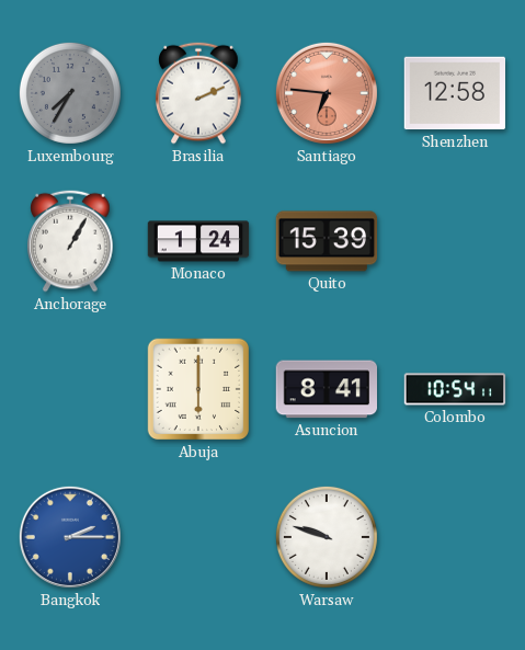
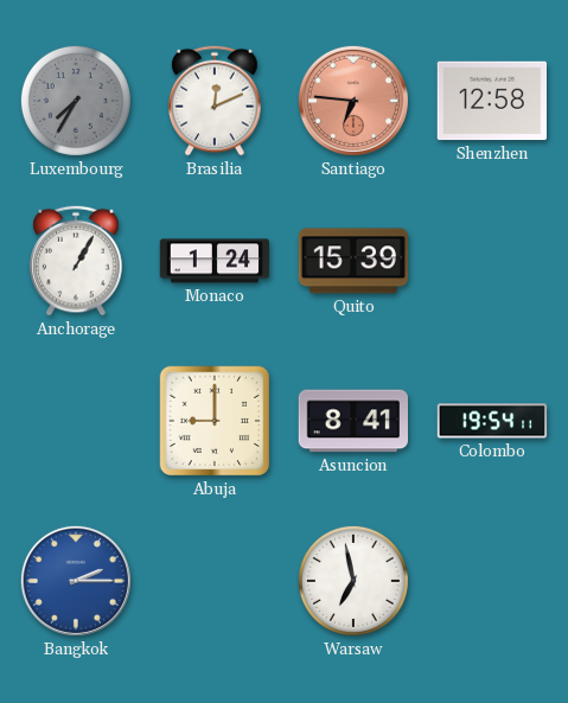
Brasilia: 2:11 -> 12:11 (215, 101)
Abuja: 6:00 -> 9:00 (215, 421)
Colombo: 10:54 -> 19:54 (492, 421)
Warsaw: 9:48 -> 6:58 (353, 581)
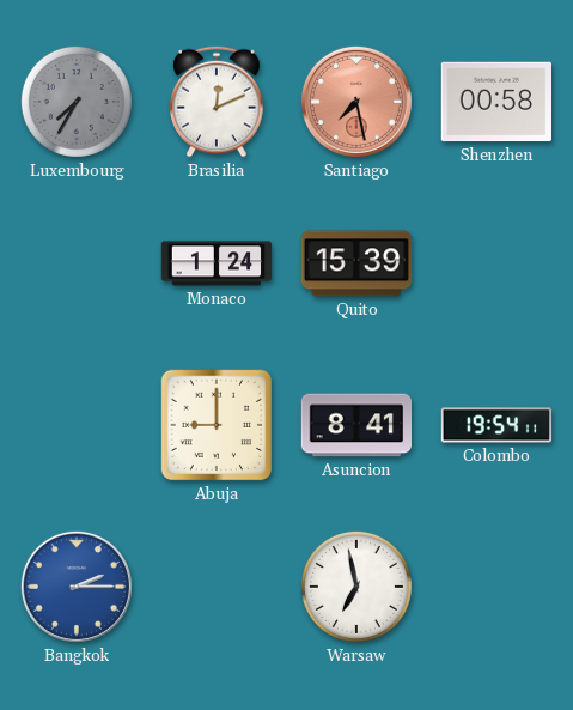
Santiago: 6:46 -> 7:28 (356, 102)
Shenzhen: 12:58 -> 00:58 (496, 102)
Anchorage: 1:05 -> none (76, 261)
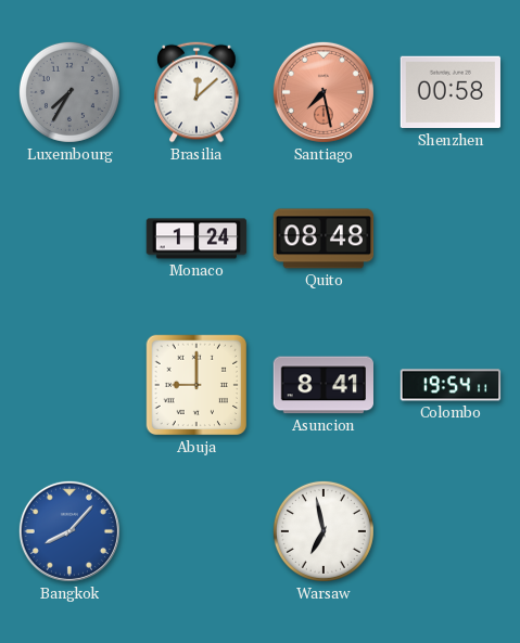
Brasilia: 12:11 -> 12:08 (196, 92)
Quito: 15:39 -> 08:48 (324, 239)
Bangkok: 2:15 -> 8:07 (69, 531)
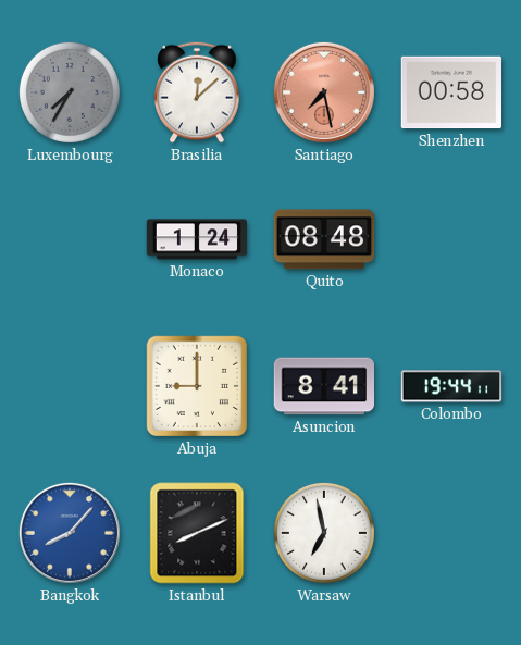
Colombo: 19:54 -> 19:44 (451, 386)
Istanbul: none -> 8:11 (197, 533)
